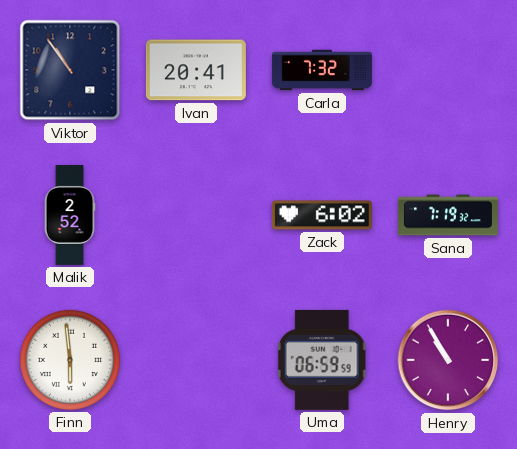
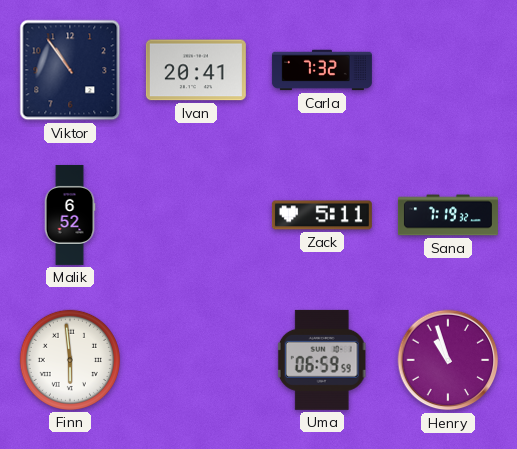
Malik: 2:52 -> 6:52 (70, 215)
Zack: 6:02 -> 5:11 (322, 215)
Henry: 10:55 -> 10:57 (448, 360)
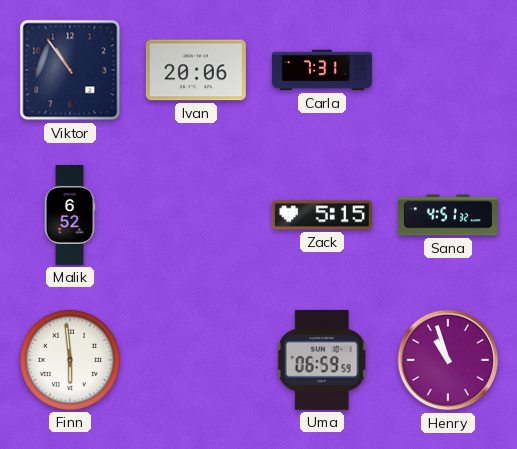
Ivan: 20:41 -> 20:06 (196, 70)
Carla: 7:32 -> 7:31 (322, 70)
Zack: 5:11 -> 5:15 (322, 215)
Sana: 7:19 -> 4:51 (448, 215)
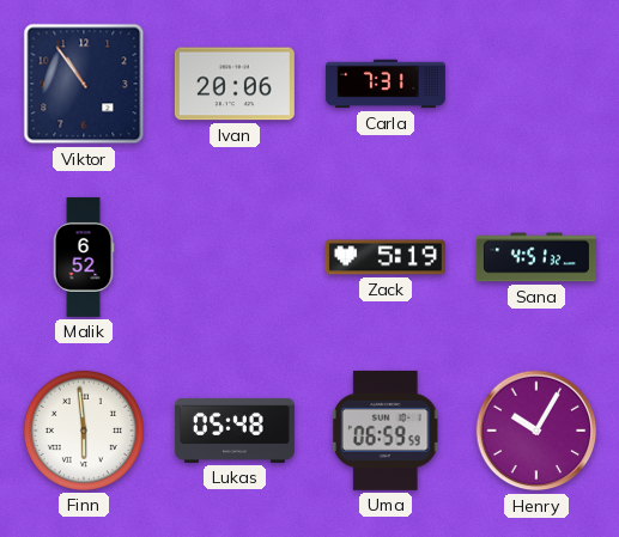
Zack: 5:15 -> 5:19 (386, 257)
Lukas: none -> 05:48 (235, 431)
Henry: 10:57 -> 10:05 (536, 431)
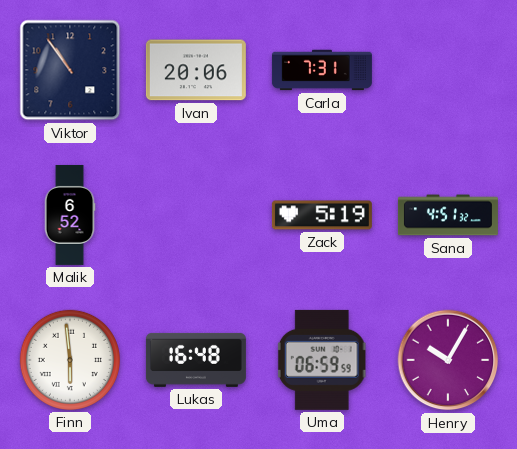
Lukas: 05:48 -> 16:48 (196, 360)
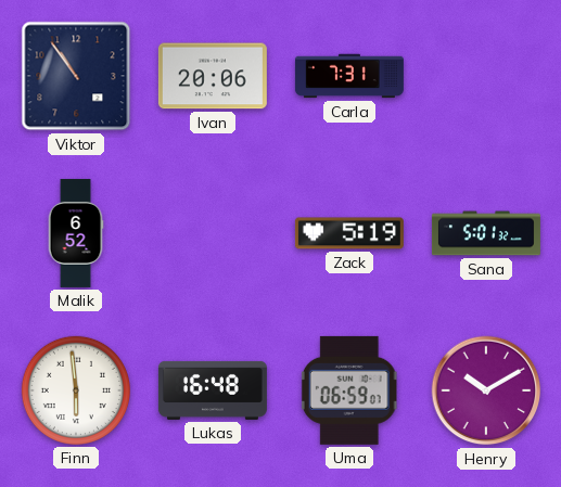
Sana: 4:51 -> 5:01 (486, 233)
Uma: 06:59:59 -> 06:59:07 (349, 390)
Henry: 10:05 -> 10:10 (486, 390)
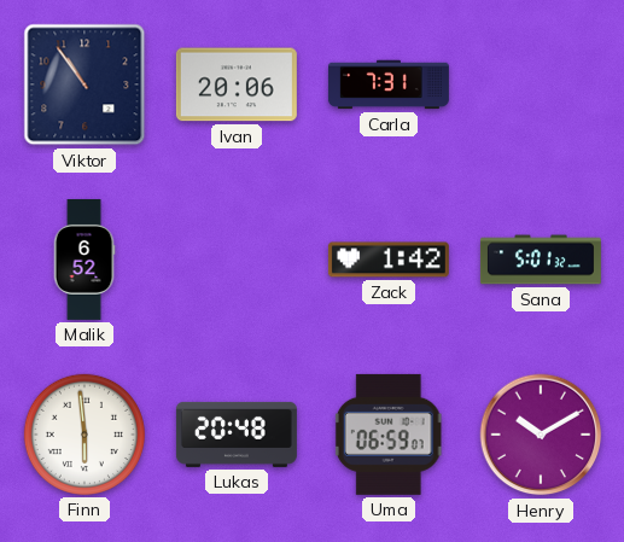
Zack: 5:19 -> 1:42 (389, 260)
Lukas: 16:48 -> 20:48 (237, 435)
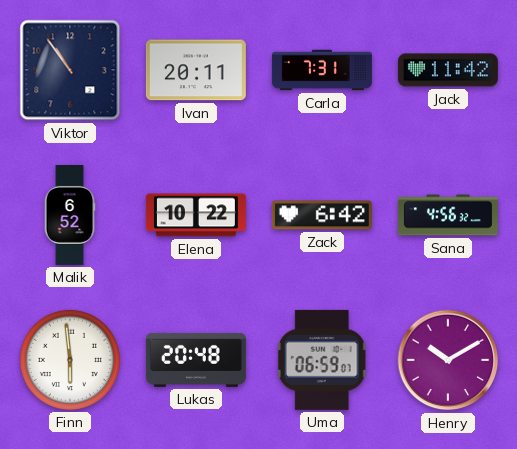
Ivan: 20:06 -> 20:11 (196, 70)
Jack: none -> 11:42 (448, 70)
Elena: none -> 10:22 (196, 215)
Zack: 1:42 -> 6:42 (322, 215)
Sana: 5:01 -> 4:56 (448, 215)
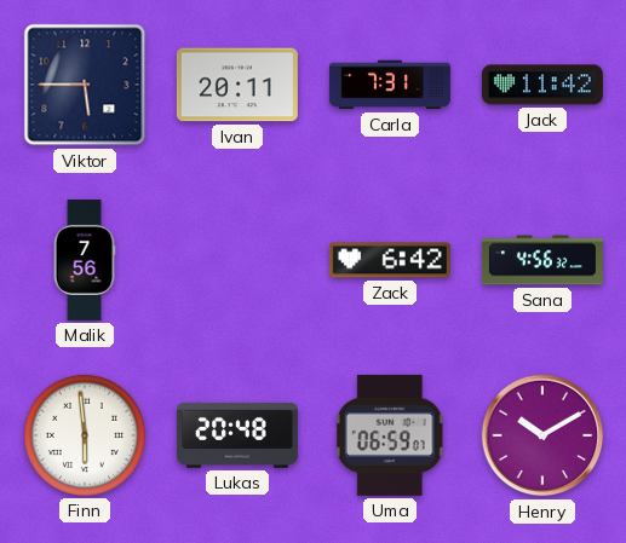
Viktor: 10:54 -> 5:45 (85, 85)
Malik: 6:52 -> 7:56 (85, 260)
Elena: 10:22 -> none (196, 215)
